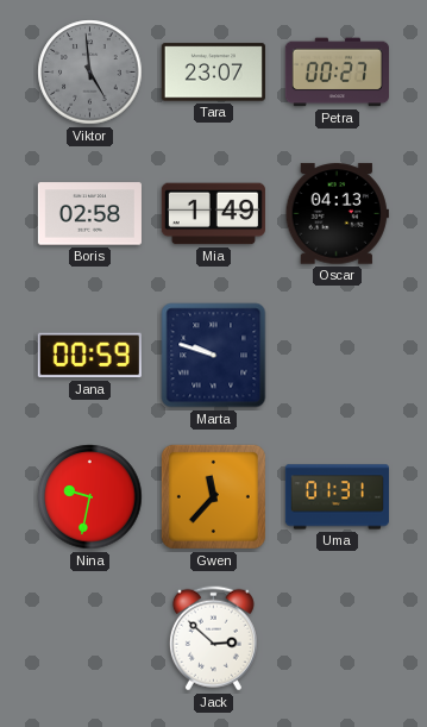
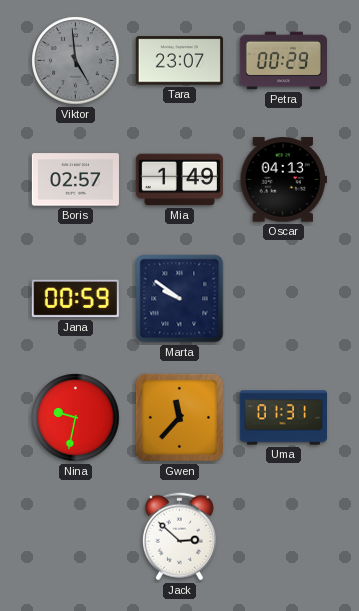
Petra: 00:27 -> 00:29 (283, 61)
Boris: 02:58 -> 02:57 (75, 180)
Marta: 9:48 -> 9:51 (180, 299)
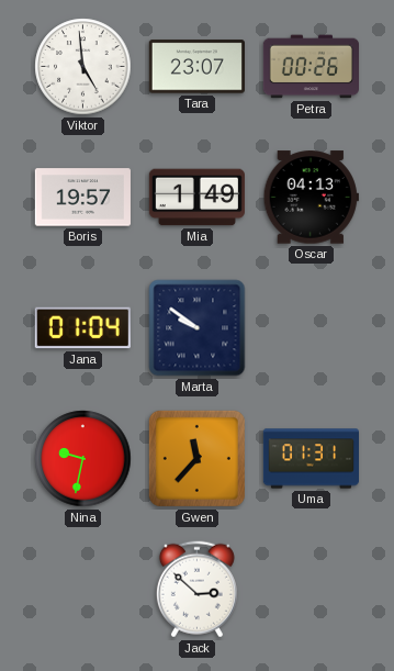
Viktor dial: grey -> white (83, 67)
Petra: 00:29 -> 00:26 (311, 67)
Boris: 02:57 -> 19:57 (82, 198)
Jana: 00:59 -> 01:04 (82, 328)
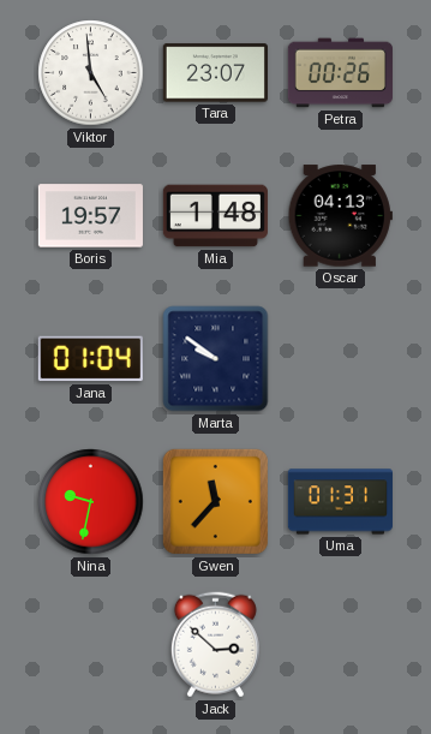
Mia: 1:49 -> 1:48 (215, 216)
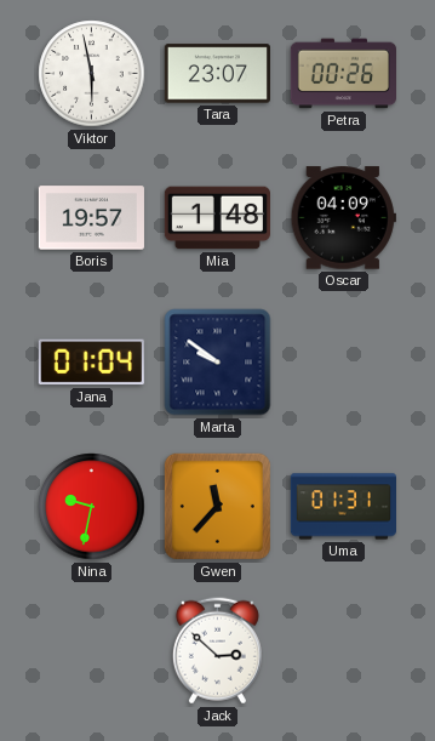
Viktor: 4:59 -> 5:58 (92, 74)
Oscar: 04:13 -> 04:09 (343, 218)
